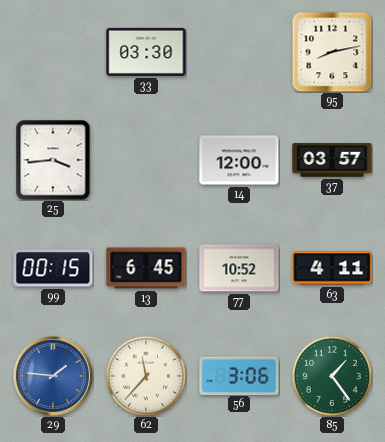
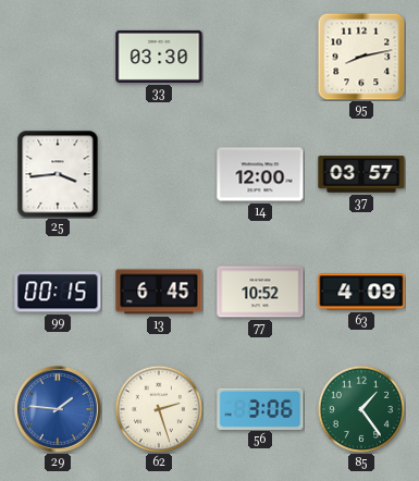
63: 4:11 -> 4:09 (361, 292)
62: 11:37 -> 2:27 (159, 409)
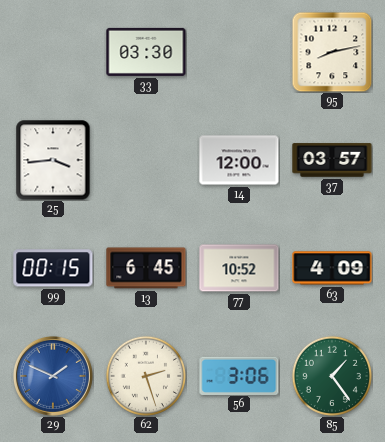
29: 1:46 -> 1:49 (53, 376)
